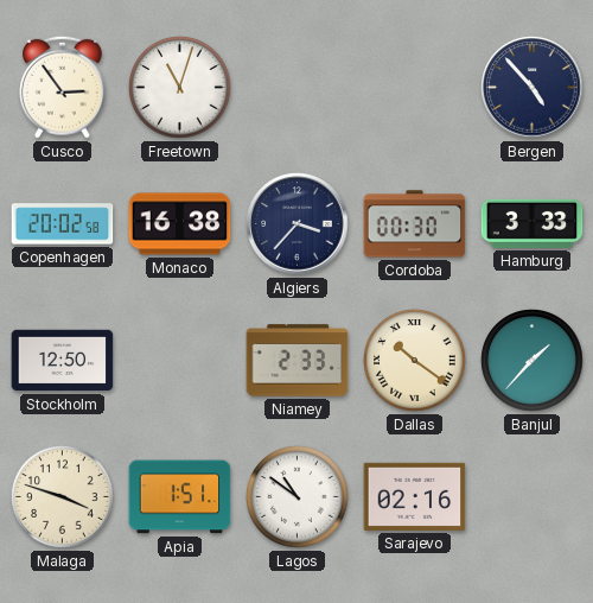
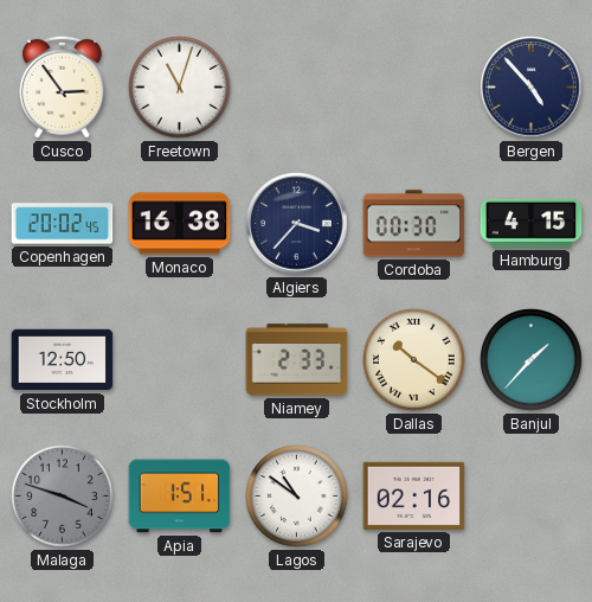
Copenhagen: 20:02:58 -> 20:02:45 (63, 224)
Hamburg: 3:33 -> 4:15 (532, 223)
Malaga dial: cream -> grey (63, 497)
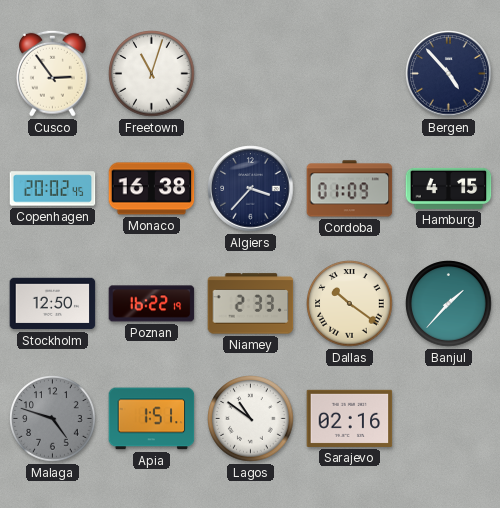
Cordoba: 00:30 -> 01:09 (350, 189)
Poznan: none -> 16:22 (152, 304)
Malaga: 3:48 -> 4:48 (53, 419)
